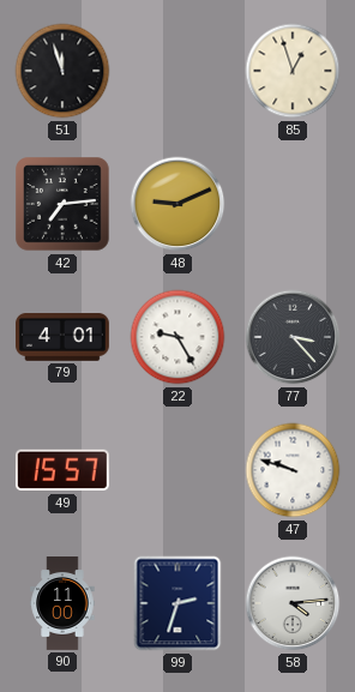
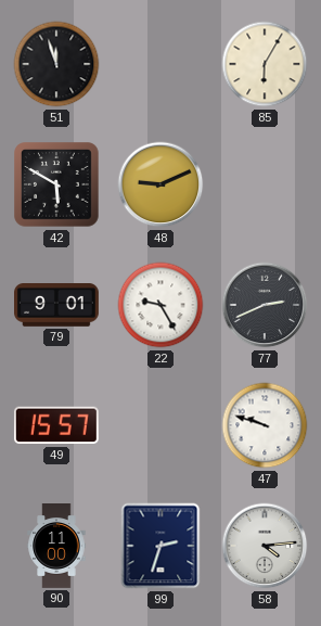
85: 12:57 -> 6:05 (265, 64)
42: 7:14 -> 5:50 (56, 184)
79: 4:01 -> 9:01 (57, 306)
77: 3:23 -> 2:41 (265, 305)
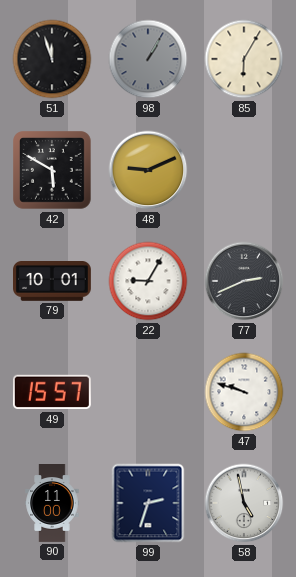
98: none -> 1:05 (148, 59)
79: 9:01 -> 10:01 (53, 282)
22: 9:25 -> 9:05 (148, 281)
58: 4:14 -> 4:58 (244, 503)
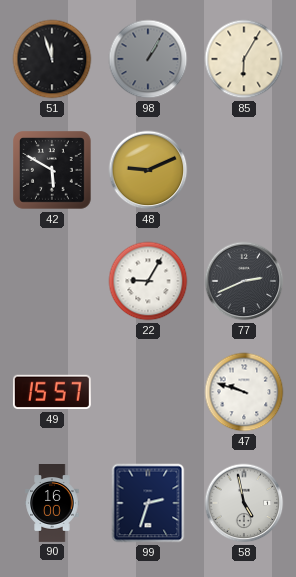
79: 10:01 -> none (53, 282)
90: 11:00 -> 16:00 (52, 504)
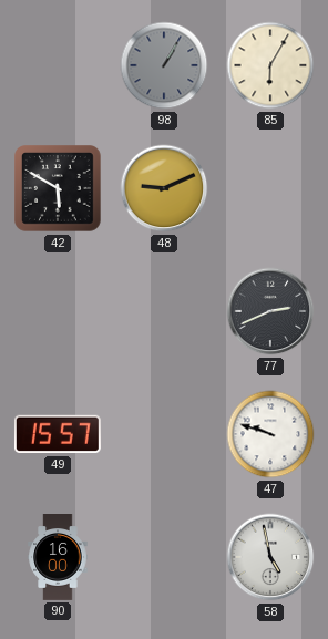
51: 11:57 -> none (52, 59)
22: 9:05 -> none (148, 281)
99: 2:33 -> none (148, 503)
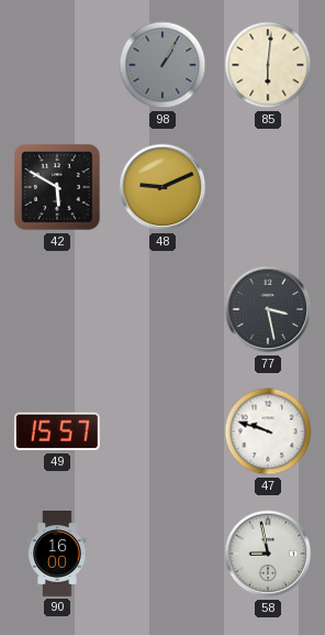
85: 6:05 -> 6:01 (268, 65)
77: 2:41 -> 3:28 (268, 309)
58: 4:58 -> 8:58 (268, 554)
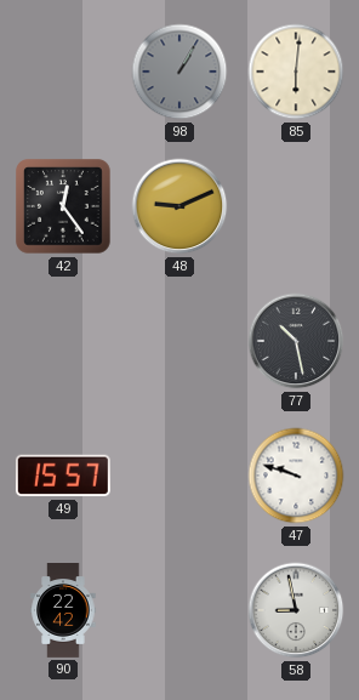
42: 5:50 -> 12:24 (63, 206)
77: 3:28 -> 10:28 (296, 341)
90: 16:00 -> 22:42 (63, 611)
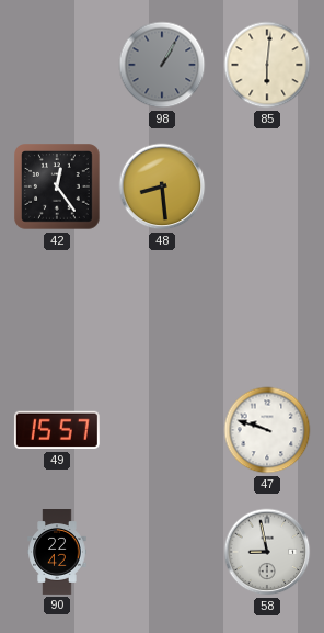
48: 9:11 -> 8:29 (162, 186)
77: 10:28 -> none (296, 341)
